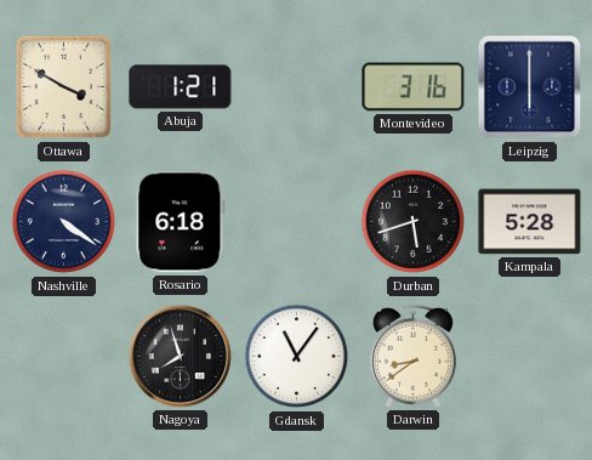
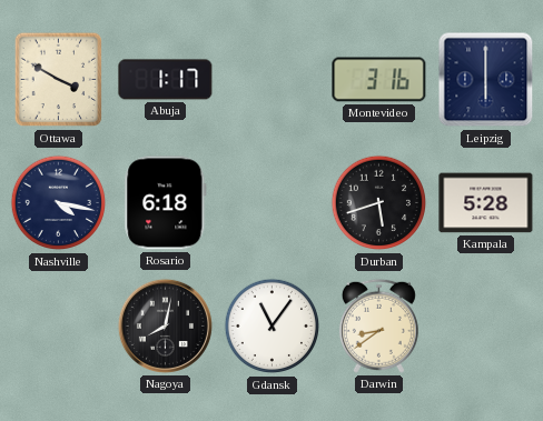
Abuja: 1:21 -> 1:17 (166, 80)
Nashville: 4:21 -> 4:17 (59, 203)
Nagoya: 7:57 -> 8:02 (165, 325)
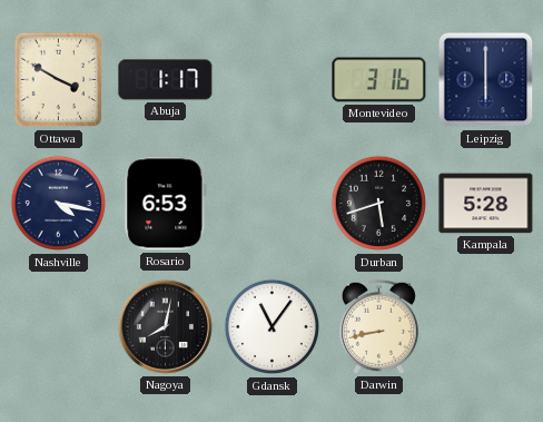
Rosario: 6:18 -> 6:53 (166, 204)
Darwin: 8:39 -> 8:43 (378, 326)
